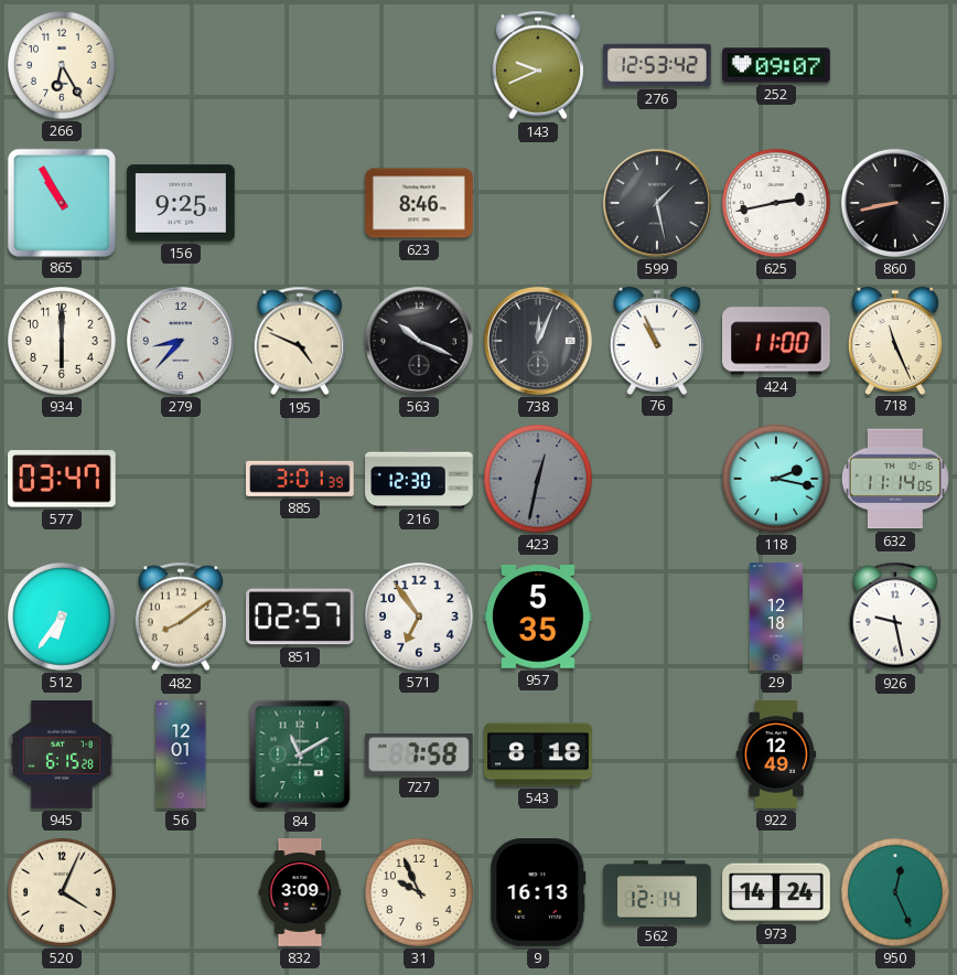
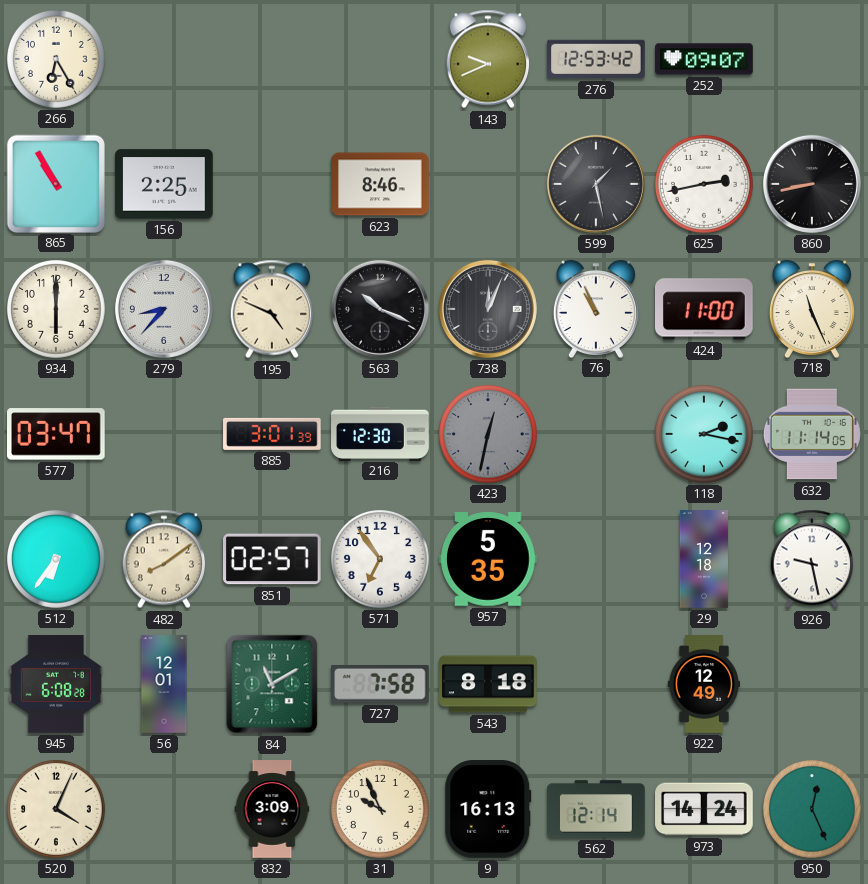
156: 9:25 -> 2:25 (164, 184)
945: 6:15 -> 6:08 (56, 684)
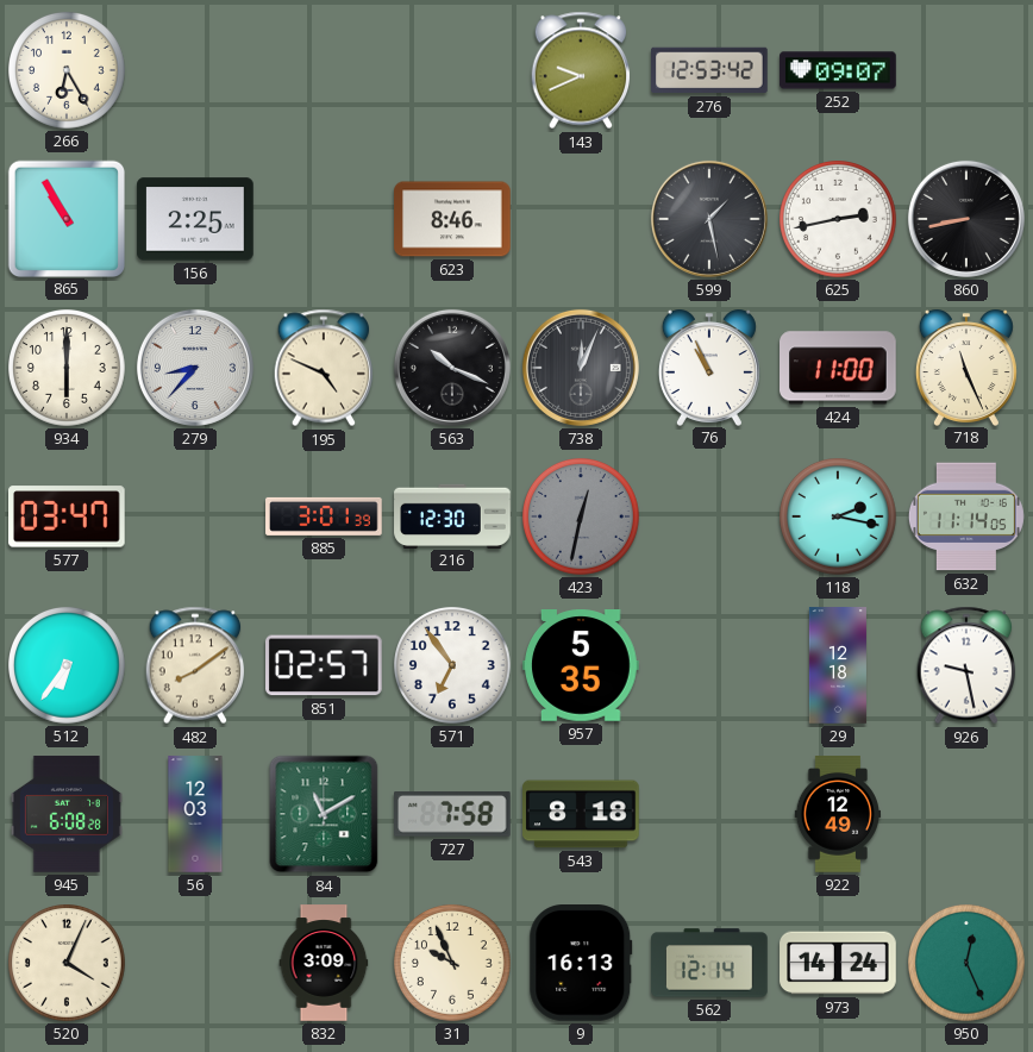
56: 12:01 -> 12:03 (195, 814)
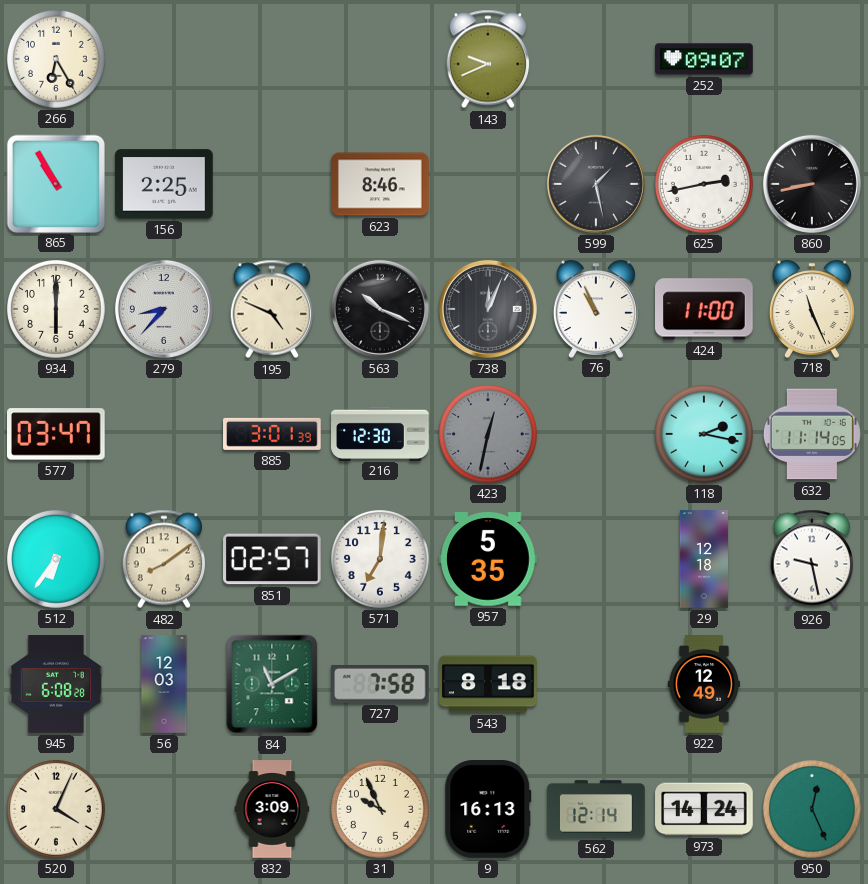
276: 12:53 -> none (709, 70)
571: 6:54 -> 7:01 (381, 560)
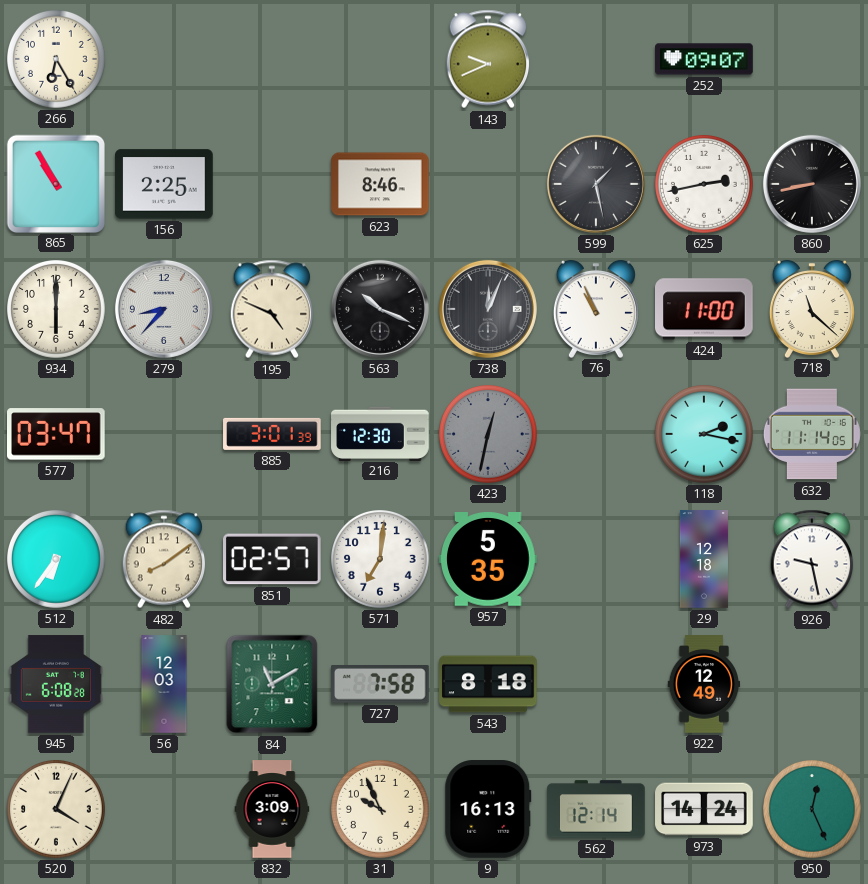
718: 11:26 -> 11:22 (812, 309)
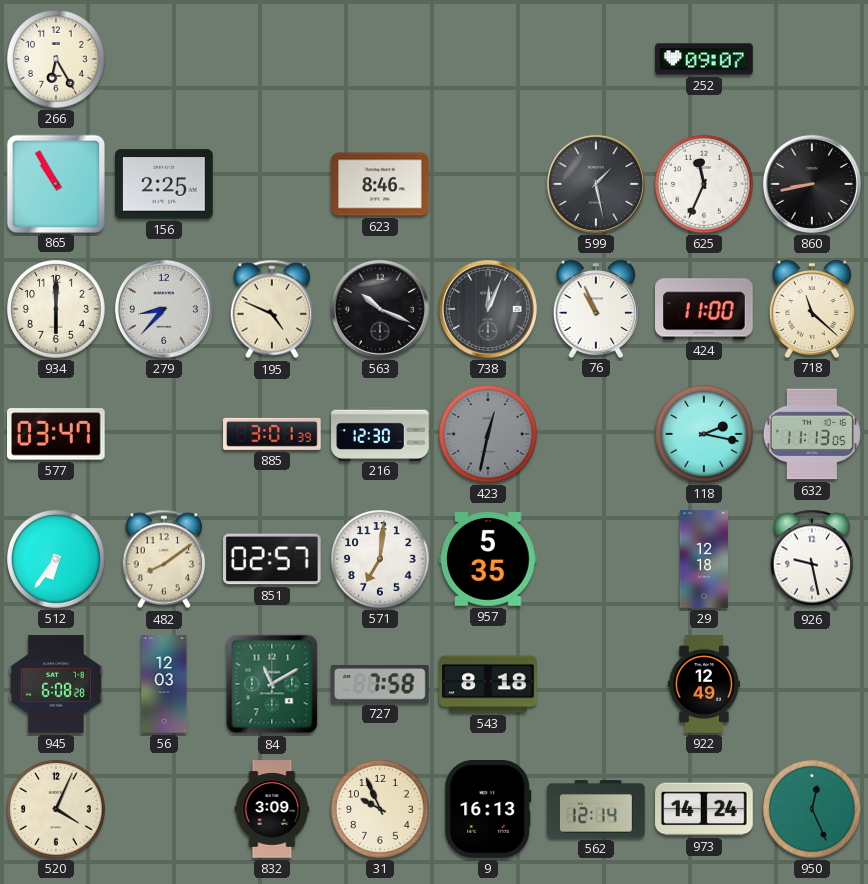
143: 9:41 -> none (488, 59)
625: 2:43 -> 11:34 (705, 185)
632: 11:14 -> 11:13 (812, 434)
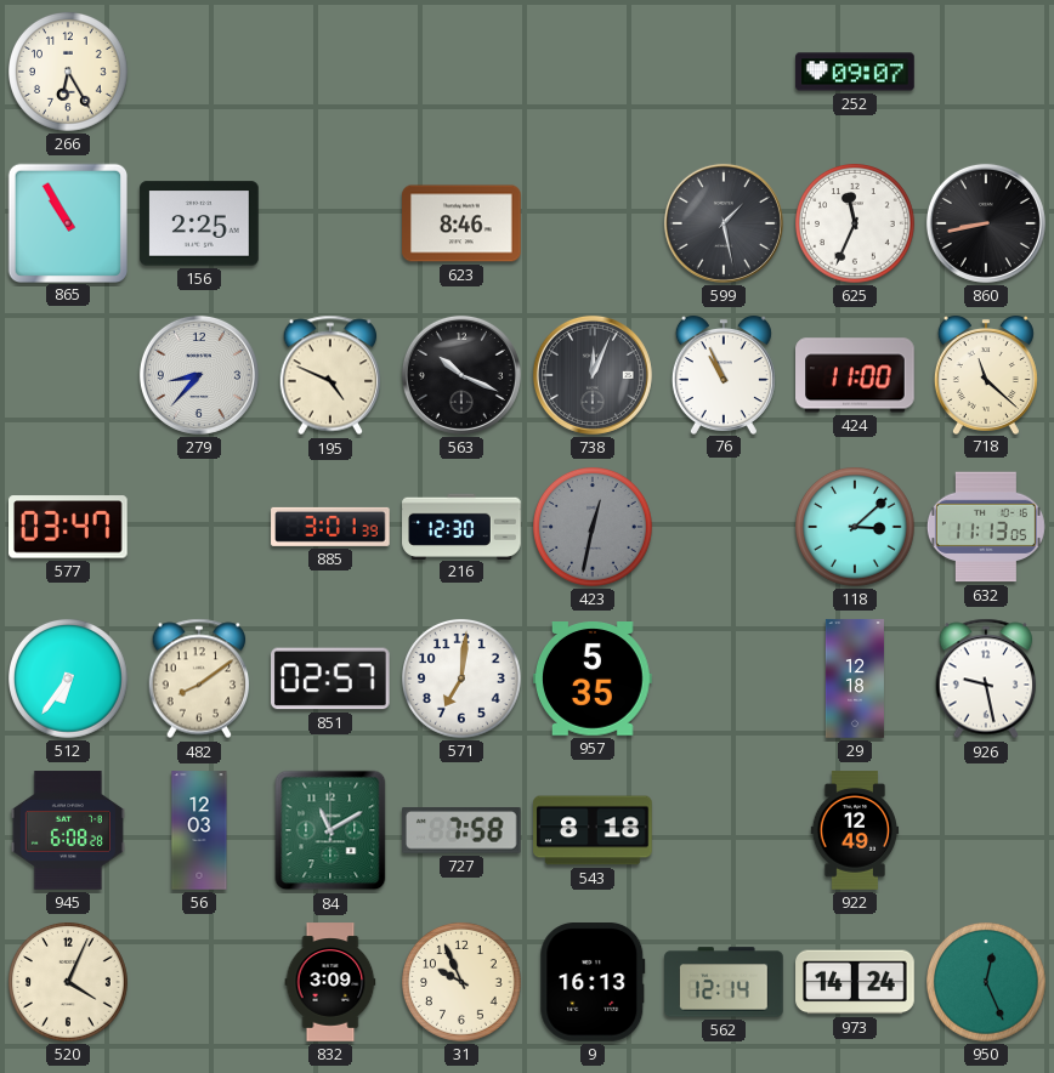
934: 6:00 -> none (57, 310)
118: 2:17 -> 3:08 (856, 528)
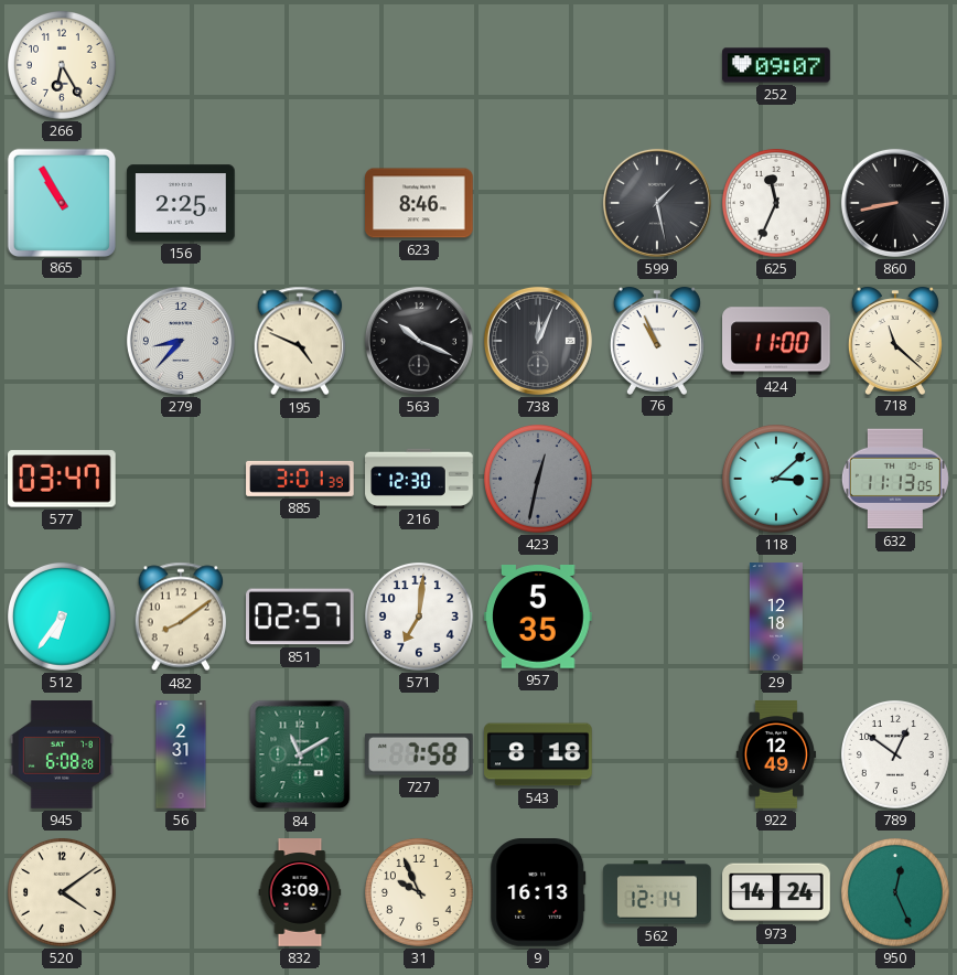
926: 9:28 -> none (986, 679)
56: 12:03 -> 2:31 (181, 754)
789: none -> 12:51 (896, 756)
520: 4:04 -> 4:09 (63, 893)
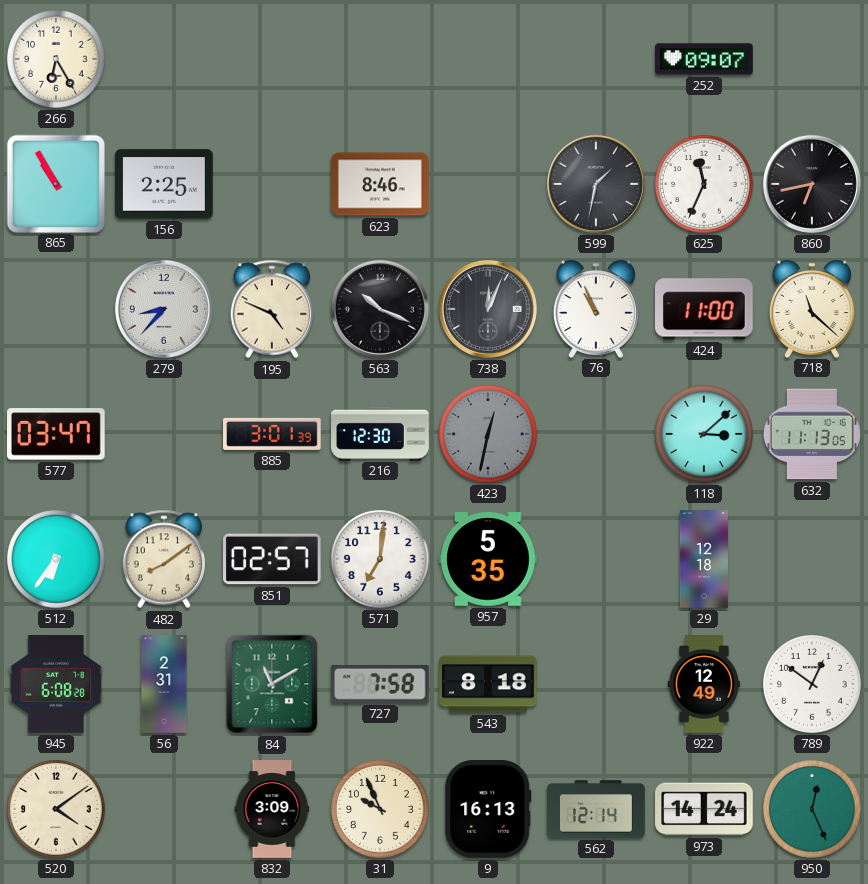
599: 1:28 -> 1:32 (596, 184)
860: 8:43 -> 6:43 (812, 184)
